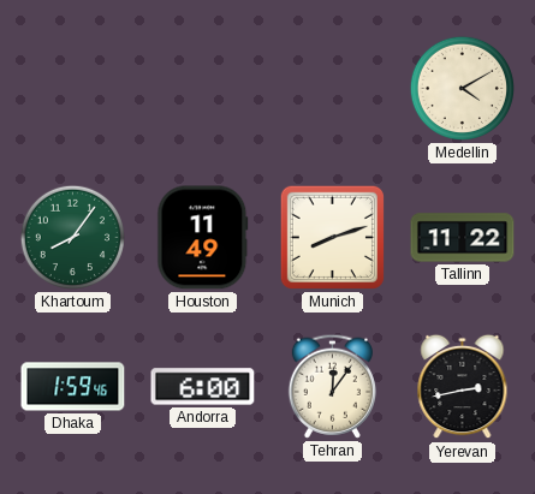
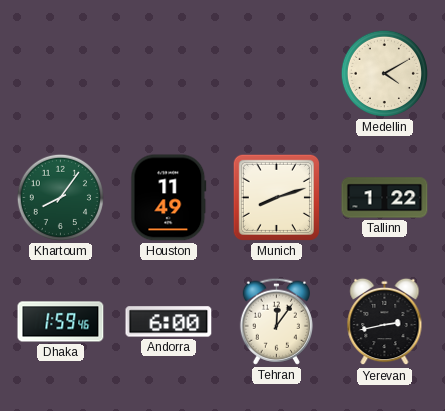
Tallinn: 11:22 -> 1:22 (385, 198)
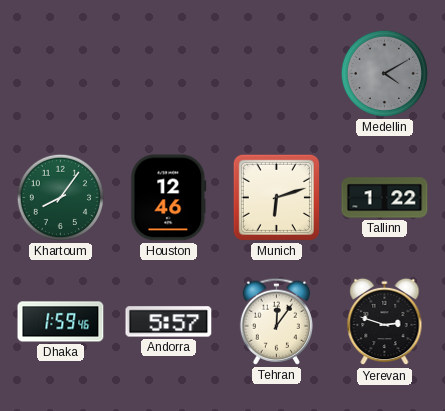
Medellin dial: cream -> grey (384, 73)
Houston: 11:49 -> 12:46 (169, 198)
Munich: 8:12 -> 6:12 (276, 197)
Andorra: 6:00 -> 5:57 (169, 322)
Yerevan: 2:43 -> 2:48 (385, 322)
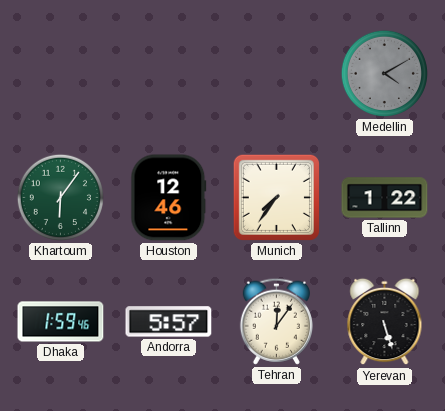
Khartoum: 8:06 -> 6:06 (60, 197)
Munich: 6:12 -> 7:36 (276, 197)
Yerevan: 2:48 -> 5:27 (385, 322)
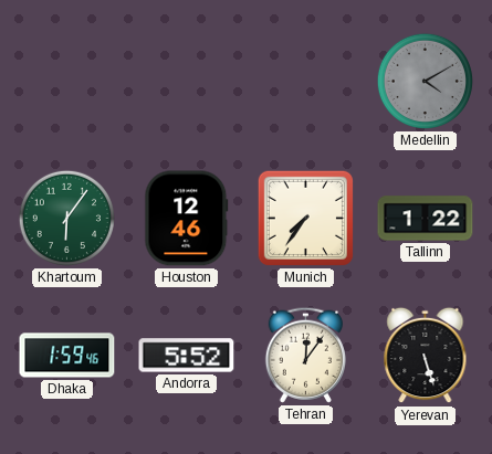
Andorra: 5:57 -> 5:52 (187, 356)
